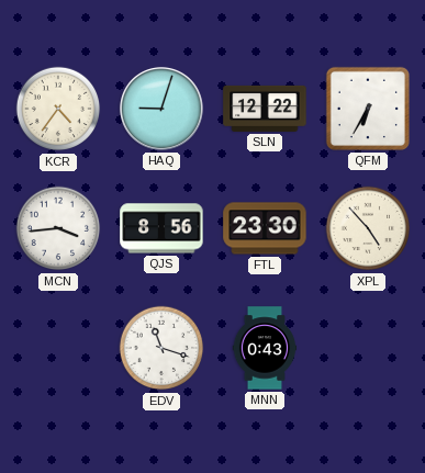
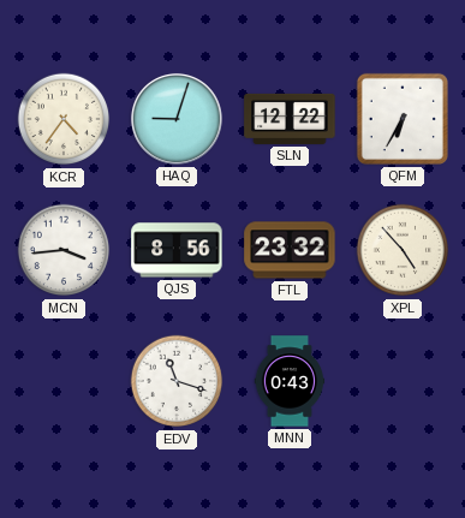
FTL: 23:30 -> 23:32 (290, 250)
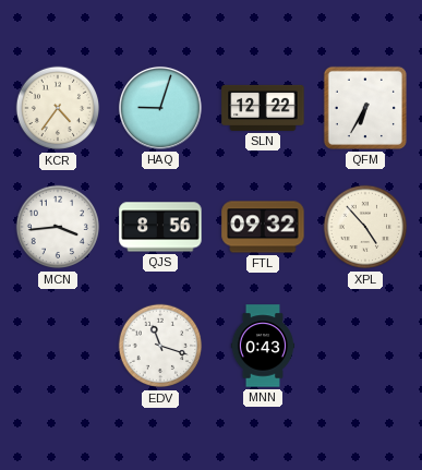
FTL: 23:32 -> 09:32 (263, 227)
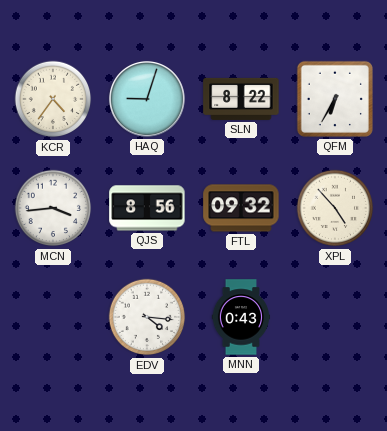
SLN: 12:22 -> 8:22 (241, 99)
EDV: 11:18 -> 4:16 (147, 317)
